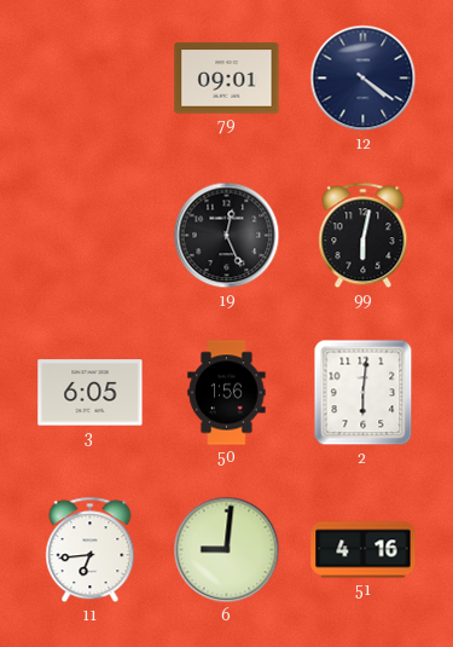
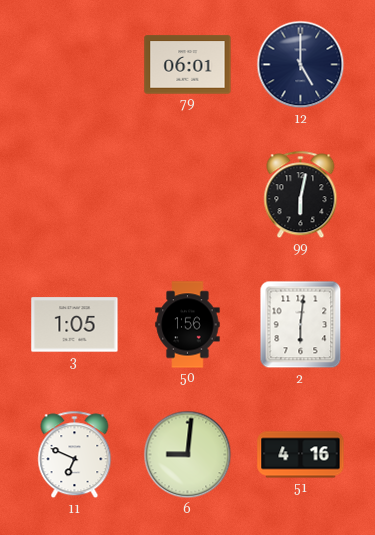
79: 09:01 -> 06:01 (188, 65)
12: 4:21 -> 5:00 (301, 65)
19: 12:26 -> none (227, 236)
3: 6:05 -> 1:05 (75, 325)
11: 6:44 -> 6:49 (75, 455)
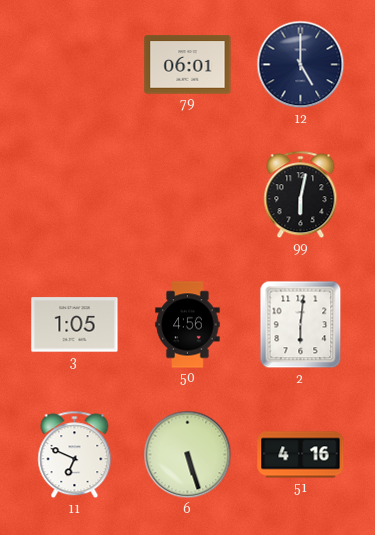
50: 1:56 -> 4:56 (188, 325)
6: 9:01 -> 5:27 (188, 455)
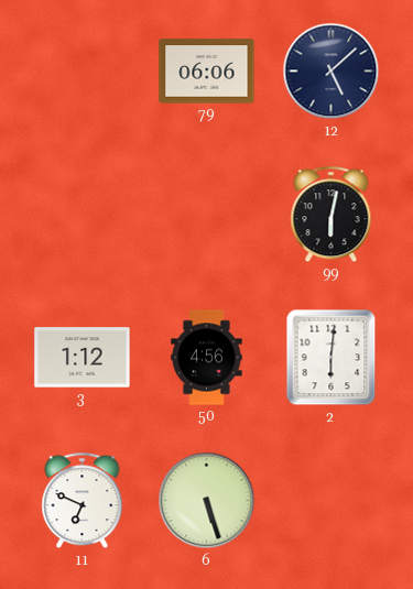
79: 06:01 -> 06:06 (207, 72)
12: 5:00 -> 5:08 (332, 72)
3: 1:05 -> 1:12 (83, 358)
51: 4:16 -> none (301, 455)
